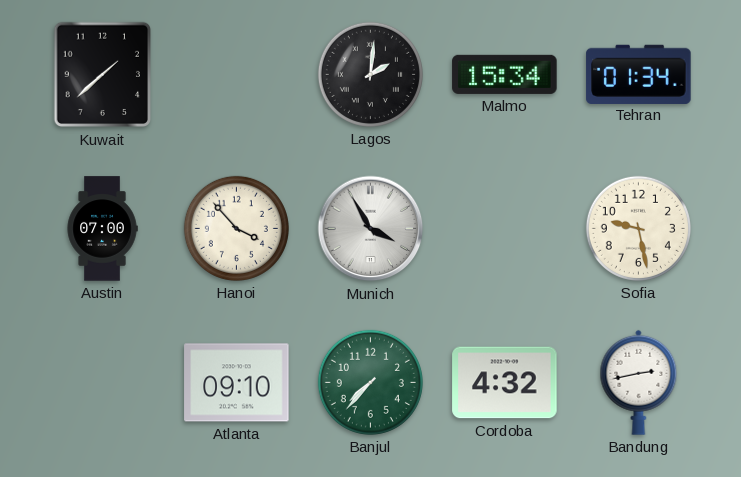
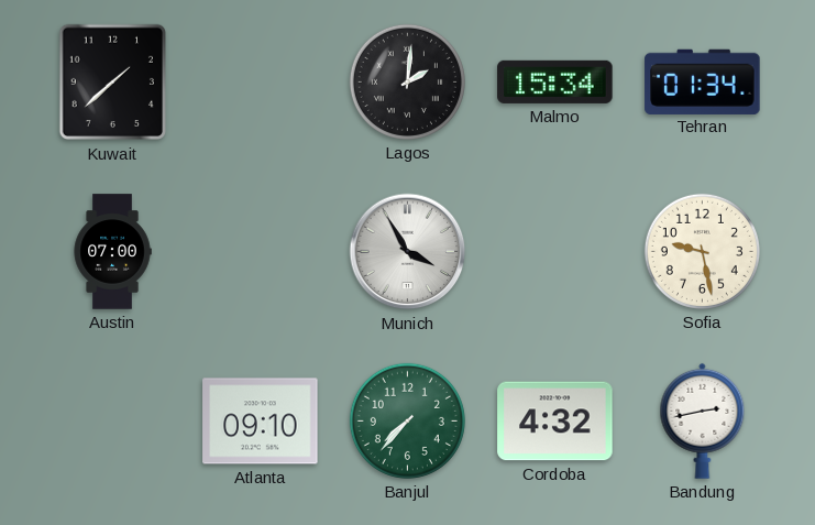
Hanoi: 3:53 -> none (236, 228)
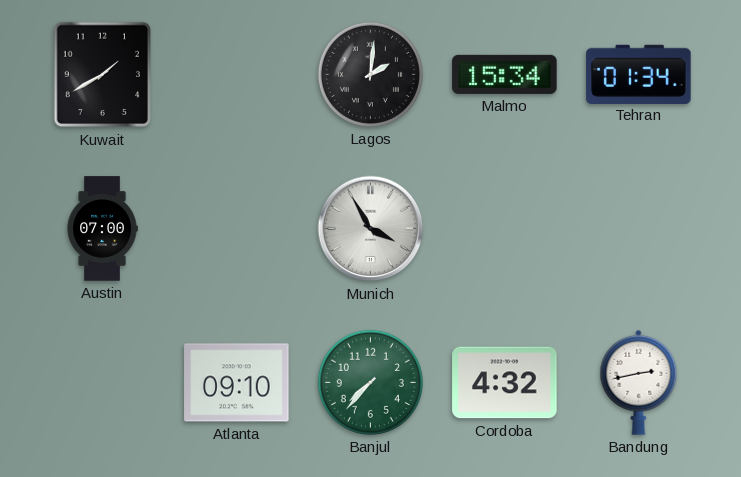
Kuwait: 1:38 -> 1:40 (102, 75)
Sofia: 9:28 -> none (702, 251)
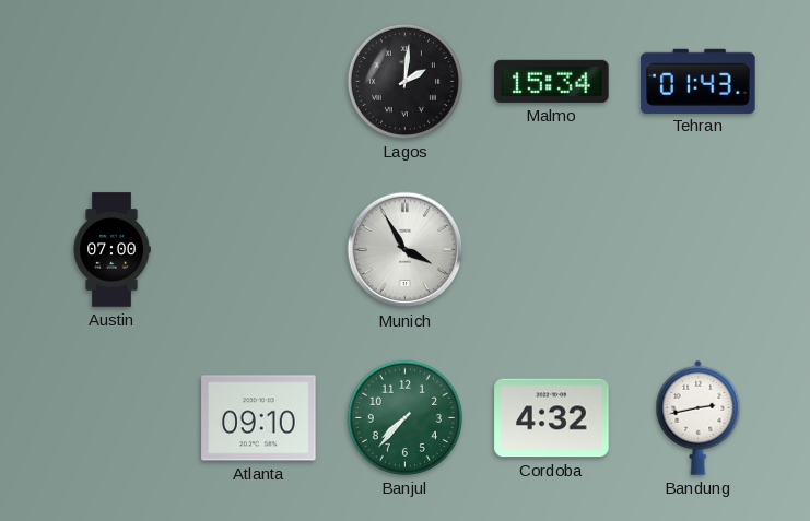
Kuwait: 1:40 -> none (102, 75)
Tehran: 01:34 -> 01:43 (699, 81)
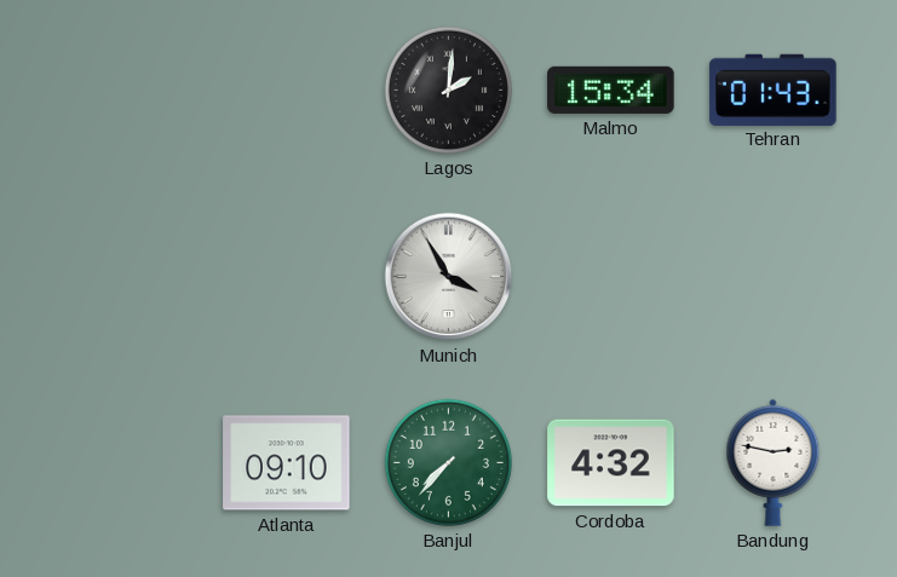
Austin: 07:00 -> none (111, 250)
Bandung: 2:43 -> 2:47 (774, 462)
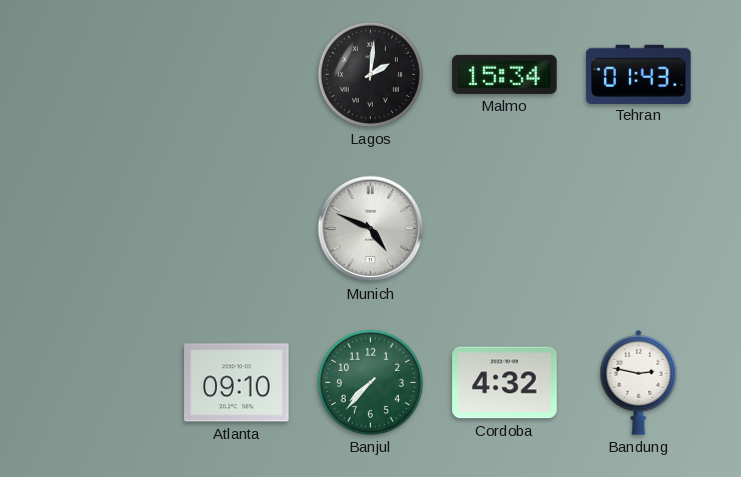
Munich: 3:55 -> 4:49 (371, 229)
